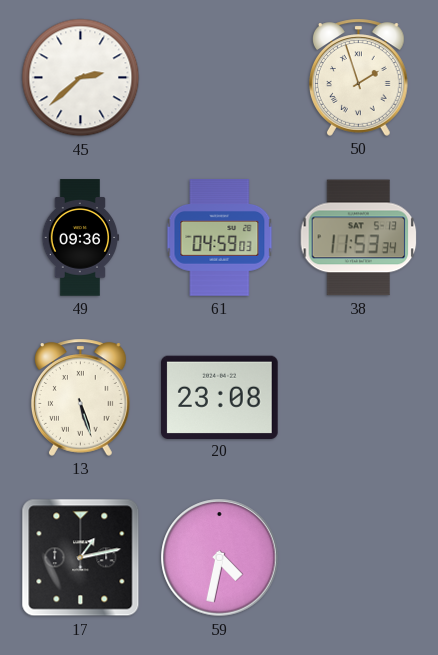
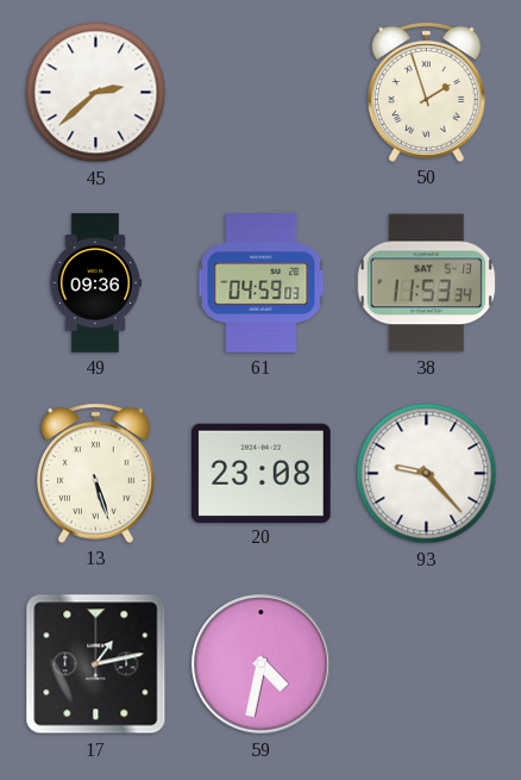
93: none -> 9:23 (427, 474)
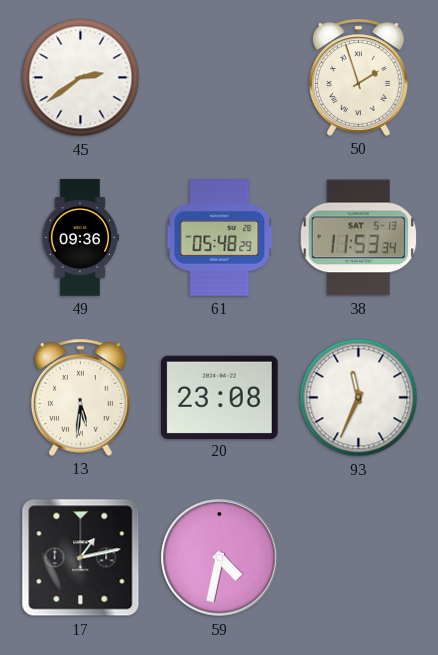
45: 2:38 -> 2:39 (81, 78)
61: 04:59 -> 05:48 (220, 238)
13: 5:27 -> 5:31 (80, 397)
93: 9:23 -> 11:34 (359, 398)
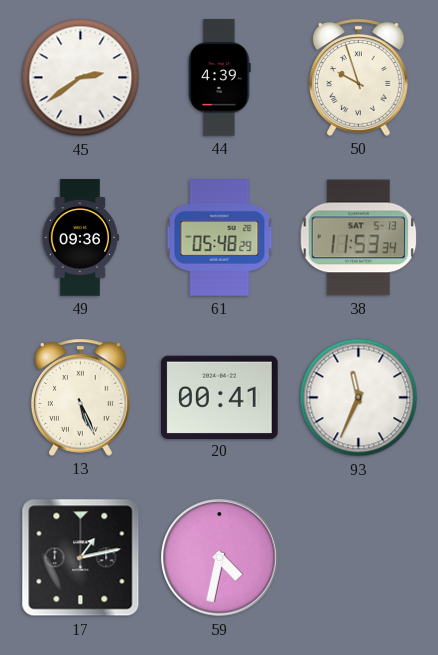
44: none -> 4:39 (220, 78)
50: 1:57 -> 9:57 (358, 77)
13: 5:31 -> 5:26 (80, 397)
20: 23:08 -> 00:41 (220, 397)
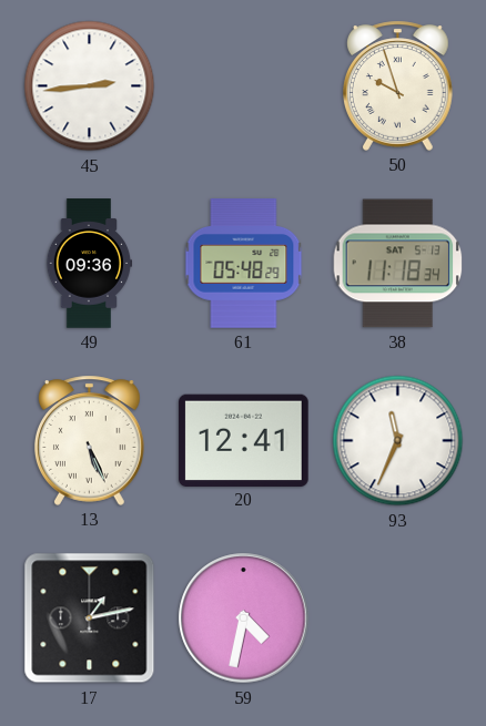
45: 2:39 -> 2:44 (90, 86)
44: 4:39 -> none (220, 78)
38: 11:53 -> 11:18 (398, 264)
20: 00:41 -> 12:41 (244, 440)
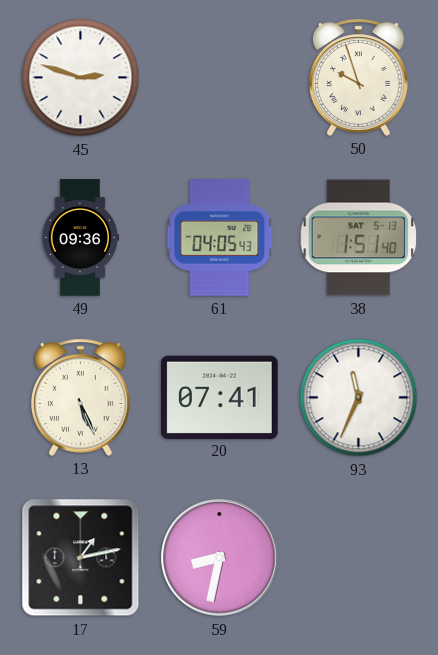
45: 2:44 -> 2:48 (81, 78)
61: 05:48 -> 04:05 (220, 238)
38: 11:18 -> 1:51 (359, 238)
20: 12:41 -> 07:41 (220, 397)
59: 4:32 -> 8:32 (220, 558)
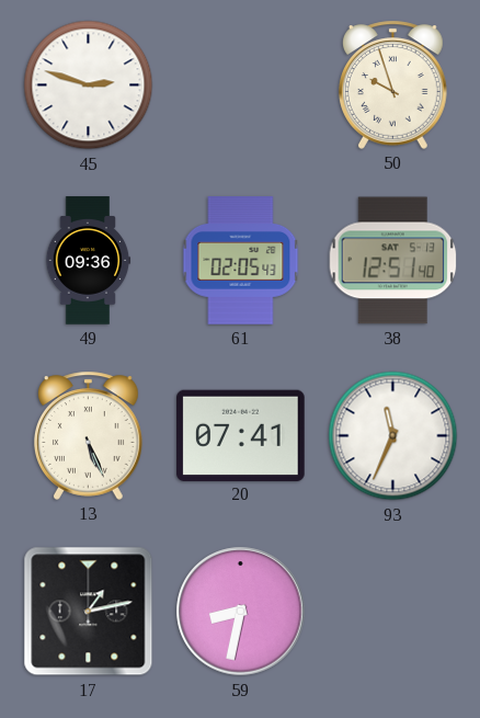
61: 04:05 -> 02:05 (241, 261)
38: 1:51 -> 12:51 (393, 261)
